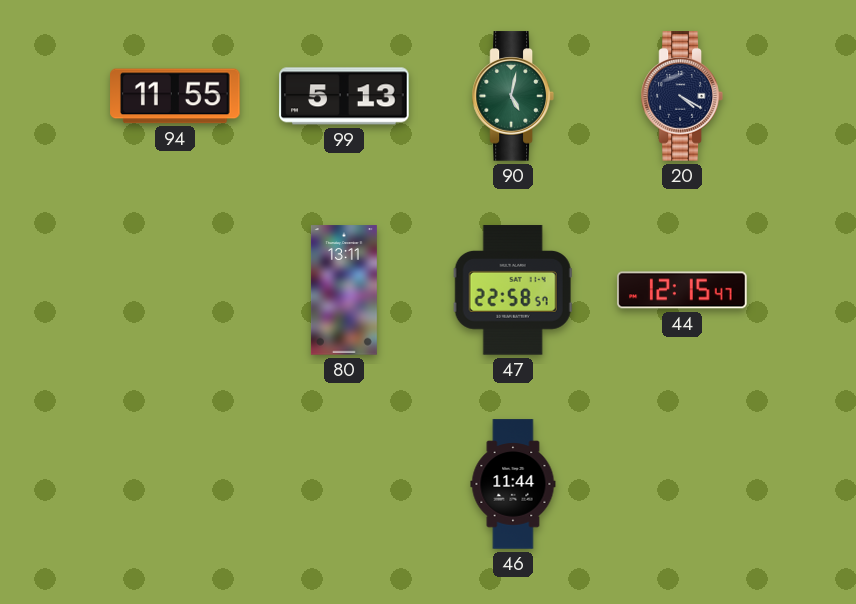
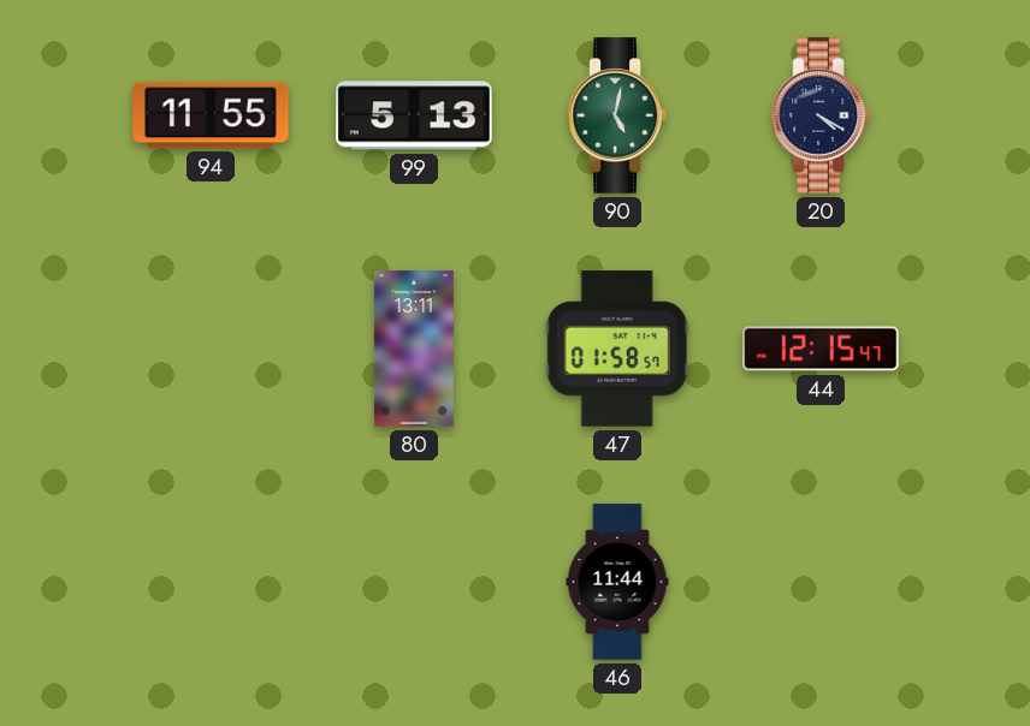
47: 22:58 -> 01:58 (617, 349)
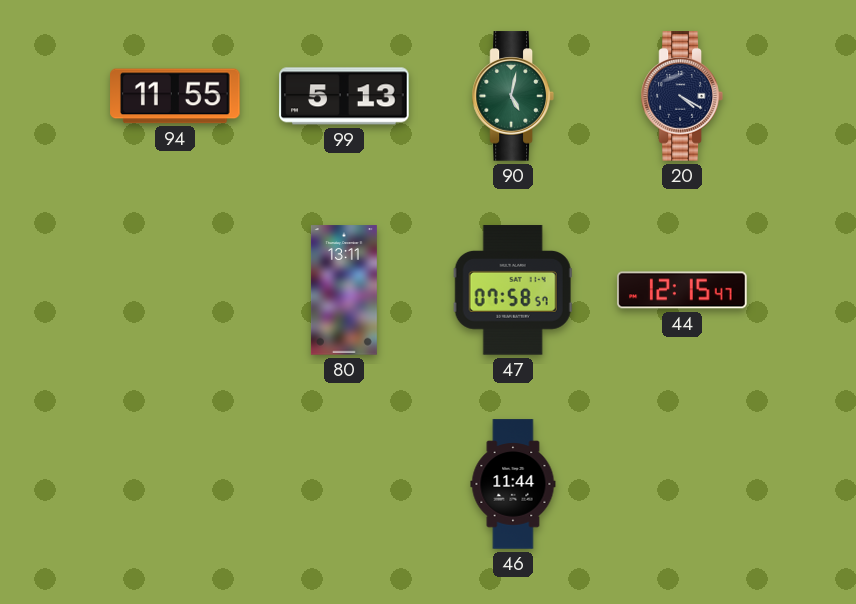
47: 01:58 -> 07:58 (513, 290)
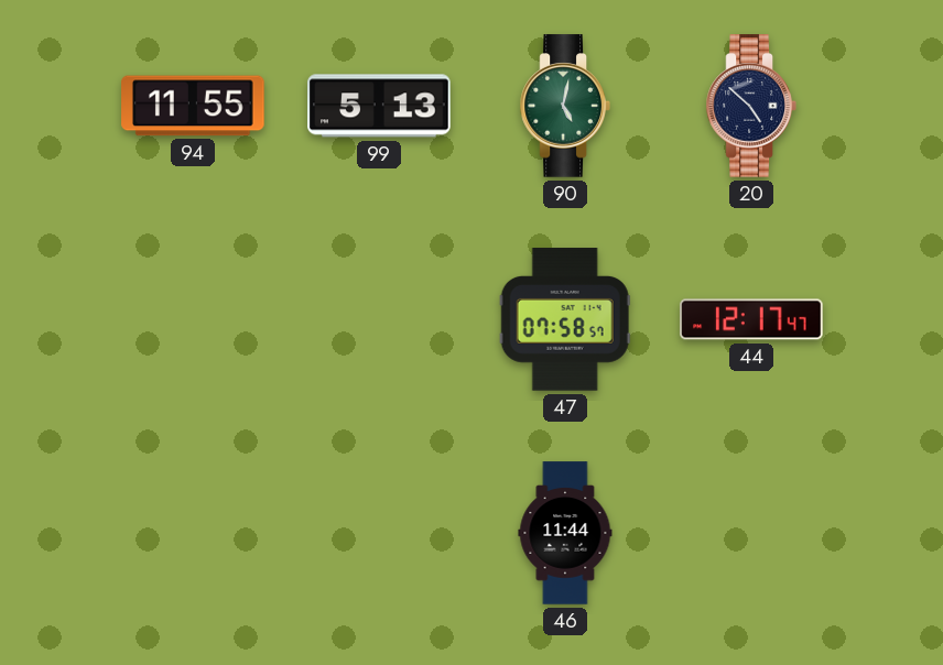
20: 4:20 -> 4:52 (751, 106)
80: 13:11 -> none (344, 290)
44: 12:15 -> 12:17 (751, 319)
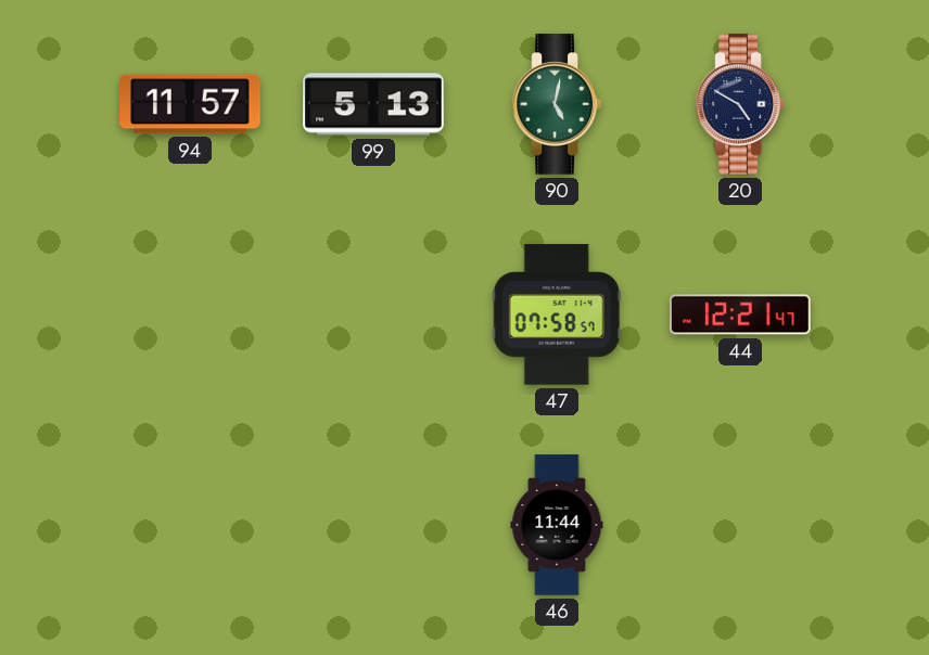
94: 11:55 -> 11:57 (190, 104)
20: 4:52 -> 4:50 (740, 104)
44: 12:17 -> 12:21 (740, 314)
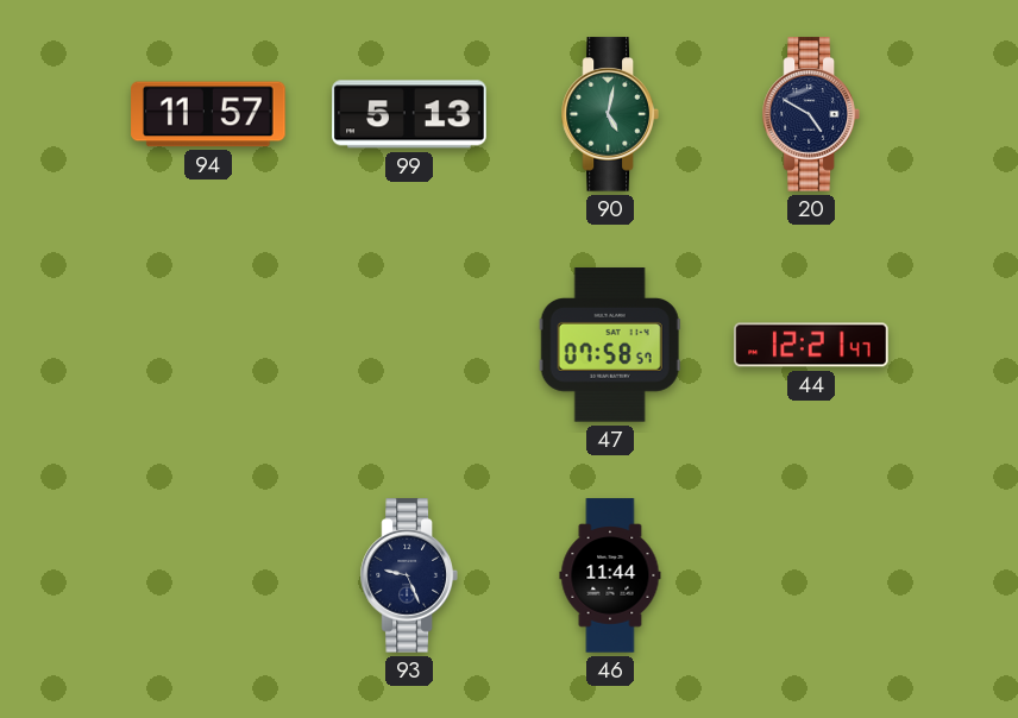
93: none -> 9:26 (409, 575)
